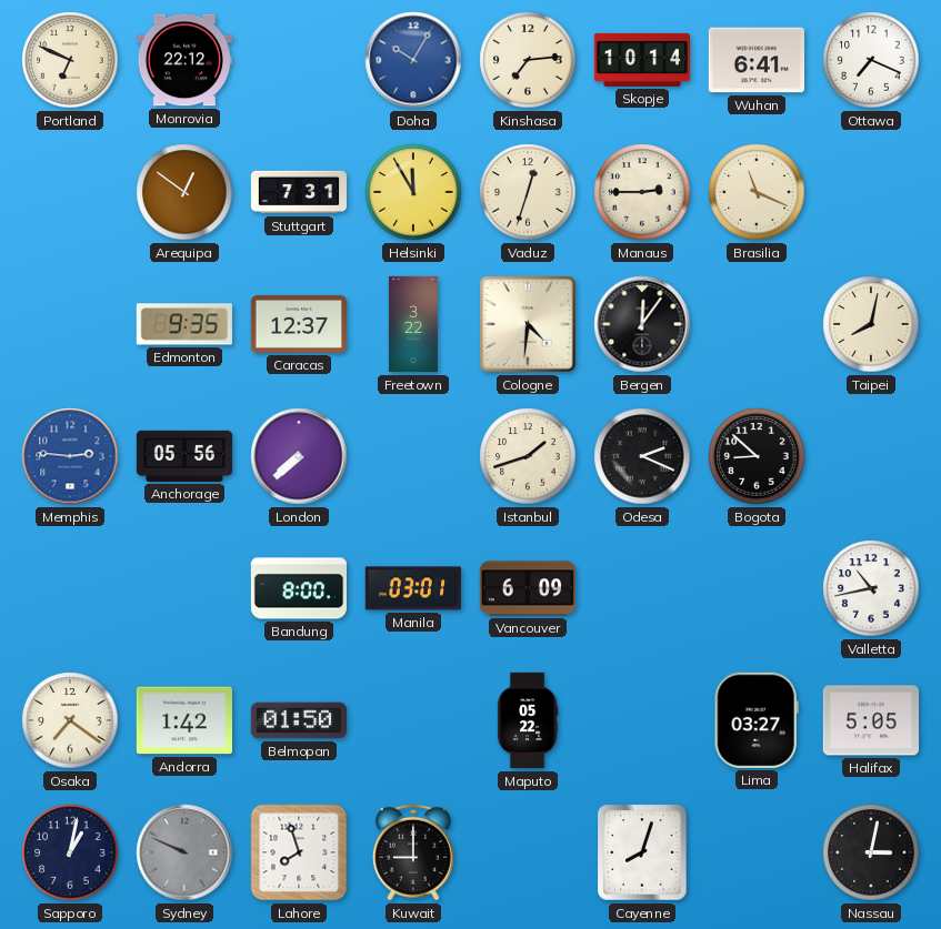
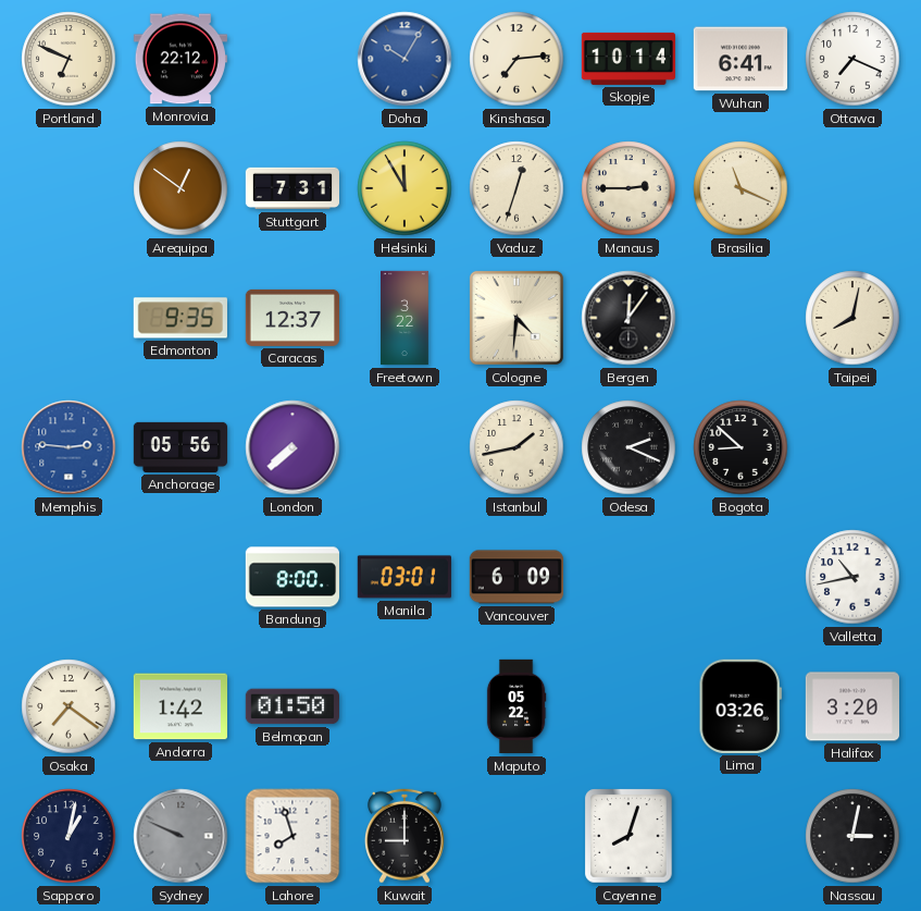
Istanbul: 1:42 -> 1:43 (516, 447)
Lima: 03:27 -> 03:26 (740, 706)
Halifax: 5:05 -> 3:20 (851, 706)
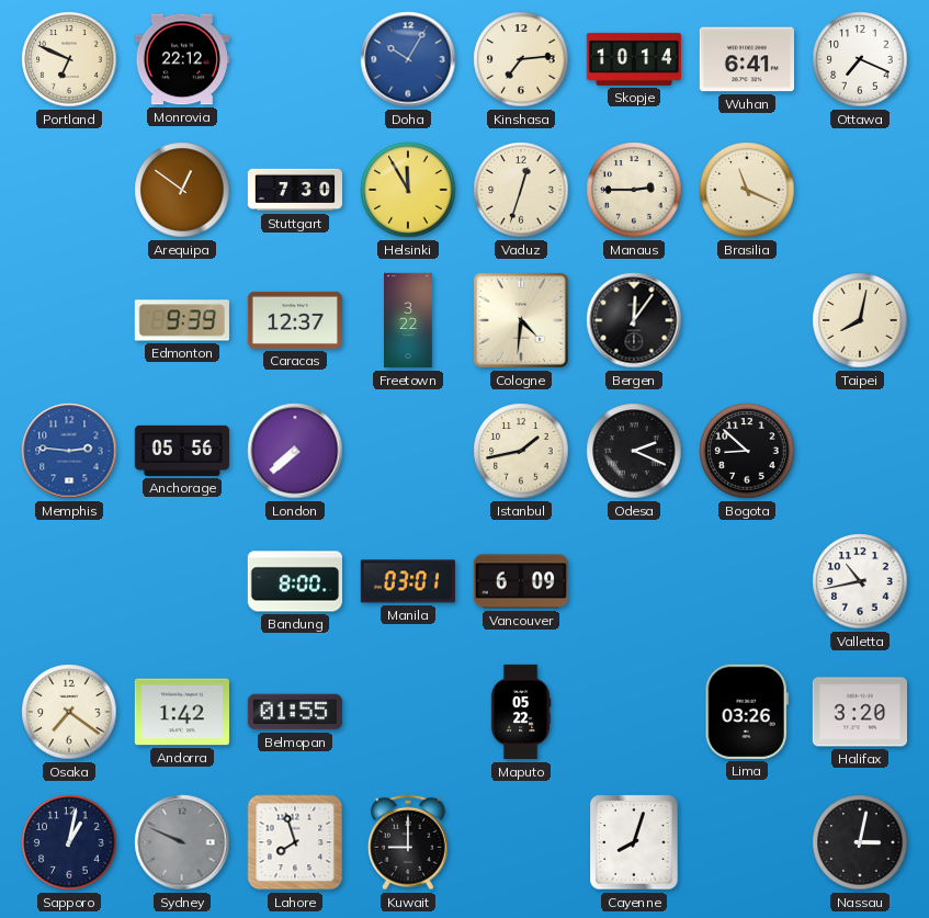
Stuttgart: 7:31 -> 7:30 (295, 190)
Edmonton: 9:35 -> 9:39 (182, 320)
Belmopan: 01:50 -> 01:55 (295, 712)
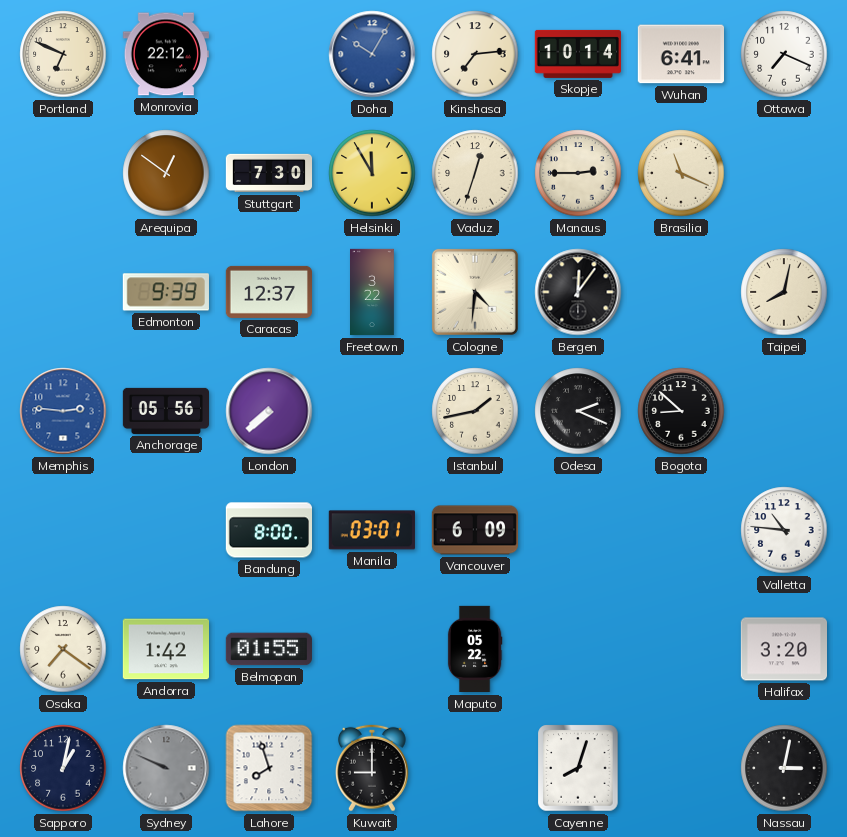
Valletta: 10:43 -> 10:46 (784, 530)
Lima: 03:26 -> none (747, 712)
